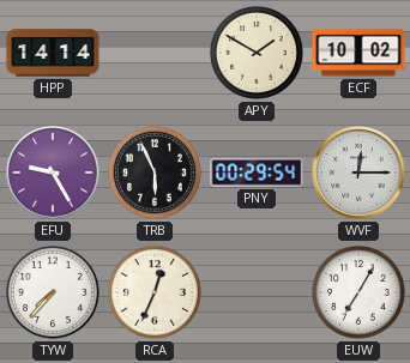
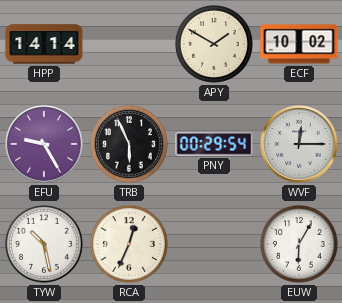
TYW: 7:37 -> 10:28 (45, 244)
EUW: 7:05 -> 6:05 (300, 244)
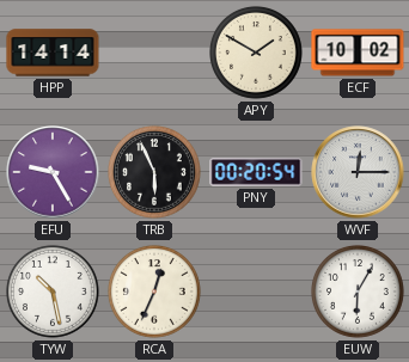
PNY: 00:29 -> 00:20 (256, 172)
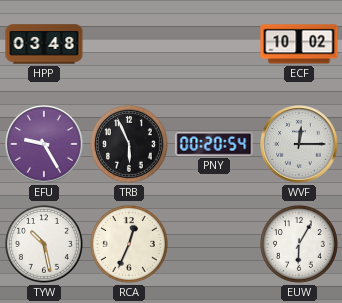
HPP: 14:14 -> 03:48 (44, 44)
APY: 1:50 -> none (257, 53)
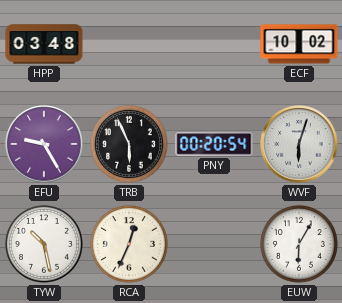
WVF: 12:15 -> 6:03 (299, 144)
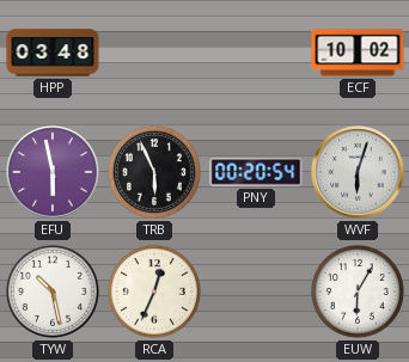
EFU: 9:25 -> 5:58 (53, 172)
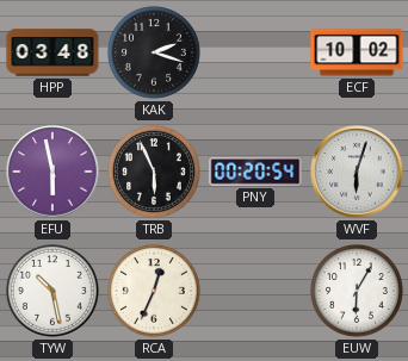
KAK: none -> 2:18 (155, 52)
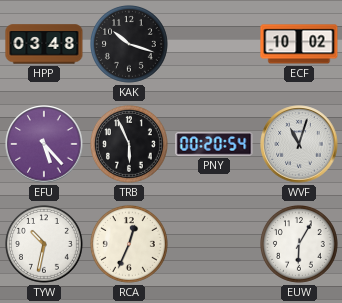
KAK: 2:18 -> 10:18 (130, 44)
EFU: 5:58 -> 5:23 (44, 144)
WVF: 6:03 -> 11:03 (299, 144)
TYW: 10:28 -> 10:32 (45, 244)
